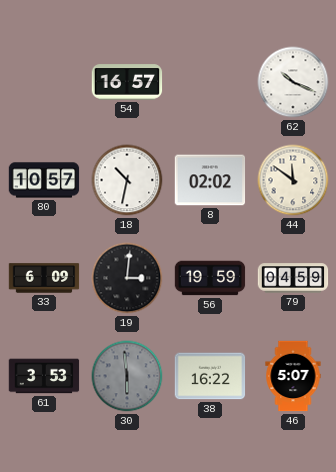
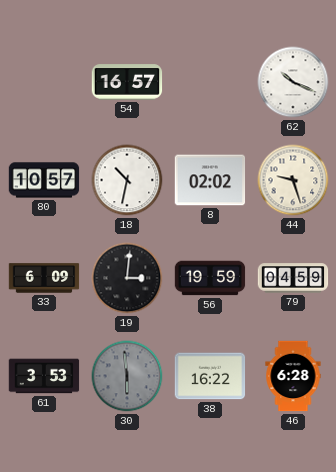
44: 11:51 -> 9:27 (293, 180)
46: 5:07 -> 6:28 (293, 376)
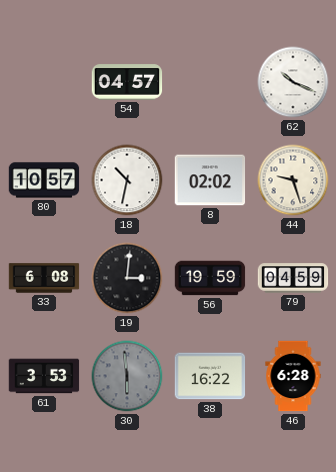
54: 16:57 -> 04:57 (127, 82)
33: 6:09 -> 6:08 (44, 278)
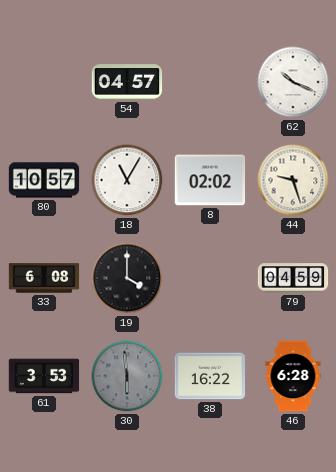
18: 10:32 -> 11:05 (127, 180)
19: 3:01 -> 4:00 (127, 278)
56: 19:59 -> none (210, 278)
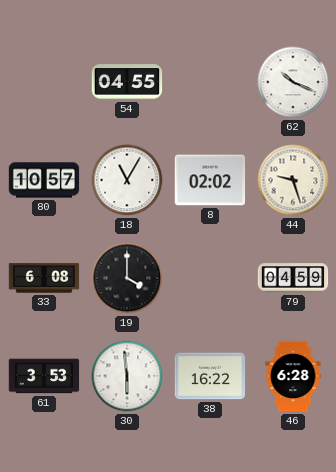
54: 04:57 -> 04:55 (127, 82)
30 dial: grey -> white (127, 376)
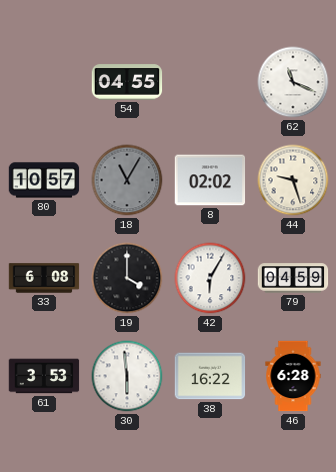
62: 10:19 -> 11:19 (293, 82)
18 dial: white -> grey (127, 180)
42: none -> 6:05 (210, 278)
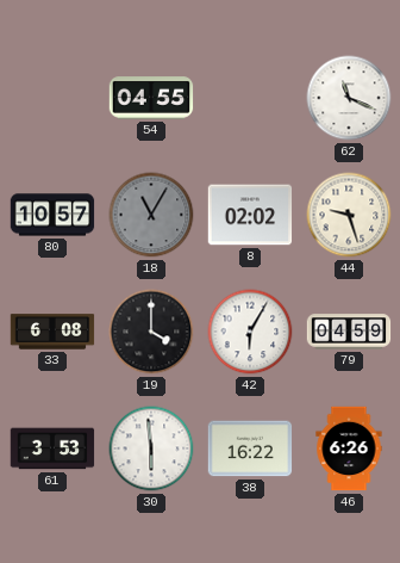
46: 6:28 -> 6:26 (349, 448)
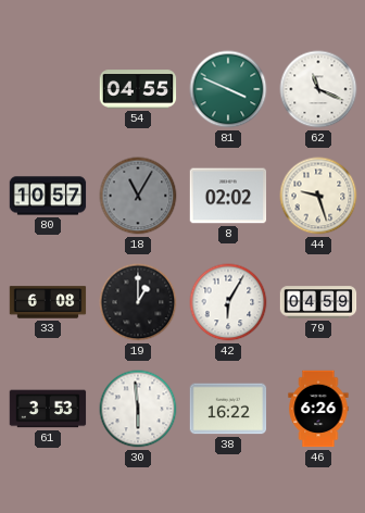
81: none -> 3:49 (228, 89)
19: 4:00 -> 1:00 (138, 302)
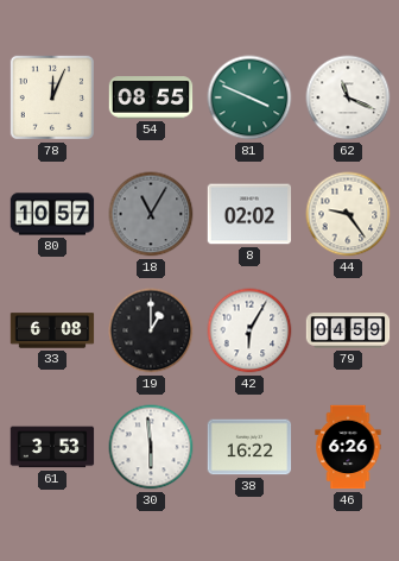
78: none -> 12:04 (52, 97)
54: 04:55 -> 08:55 (151, 97)
44: 9:27 -> 9:24 (348, 214)
